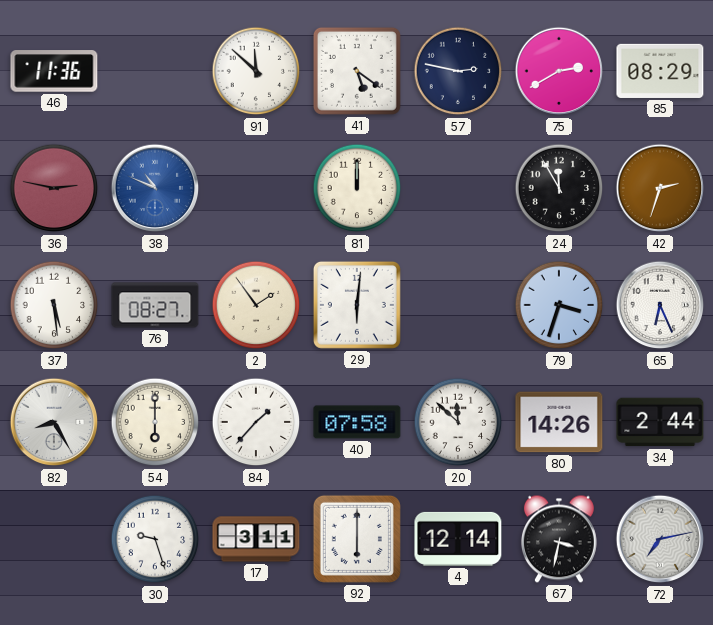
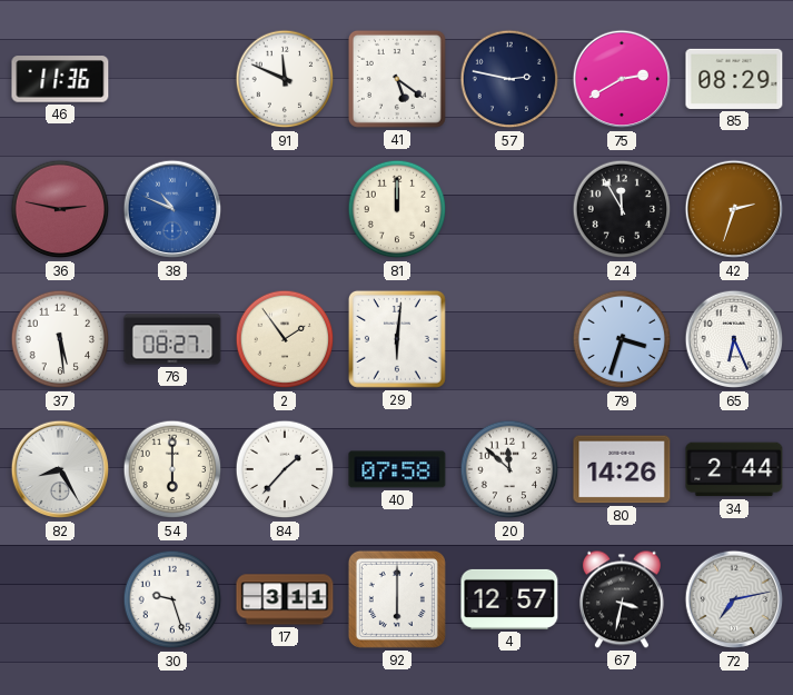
91: 11:52 -> 11:49 (285, 79)
4: 12:14 -> 12:57 (509, 599)
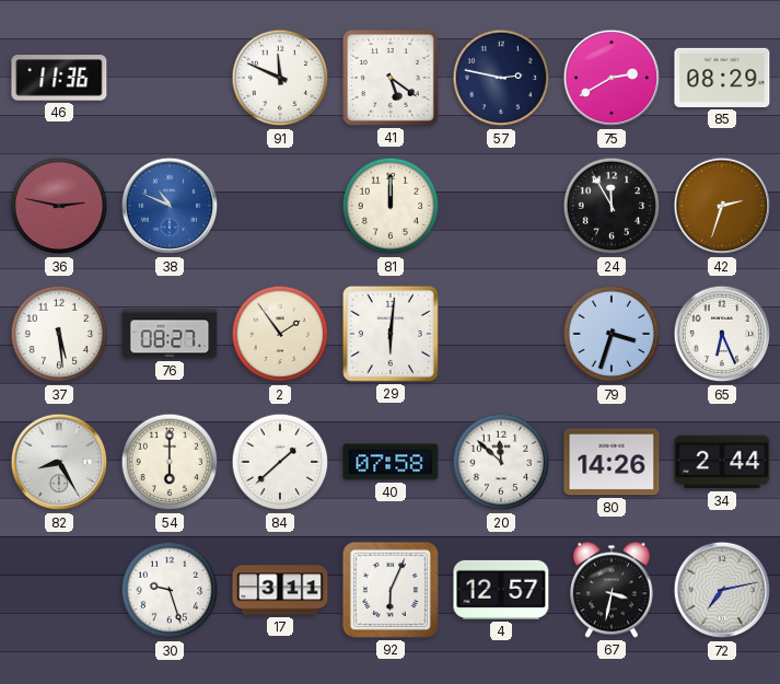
84: 1:37 -> 1:38 (280, 462)
92: 6:00 -> 6:04 (391, 590)
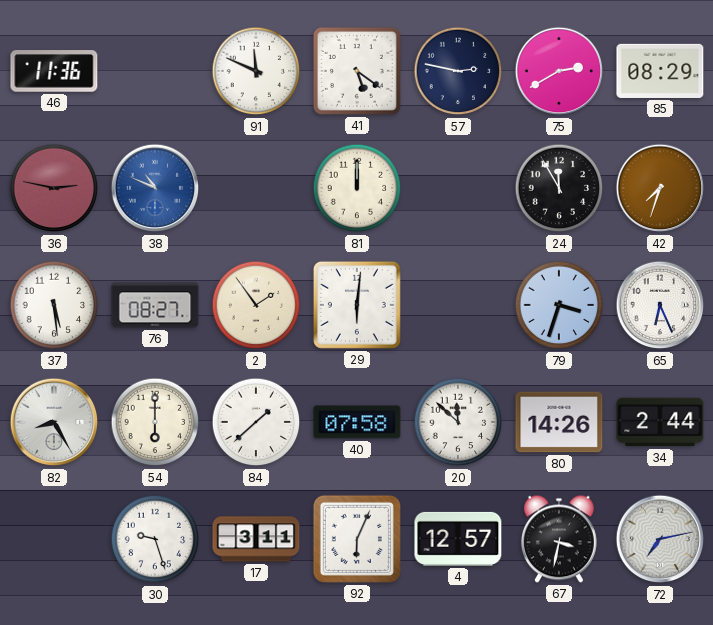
42: 2:33 -> 7:33 (660, 188)
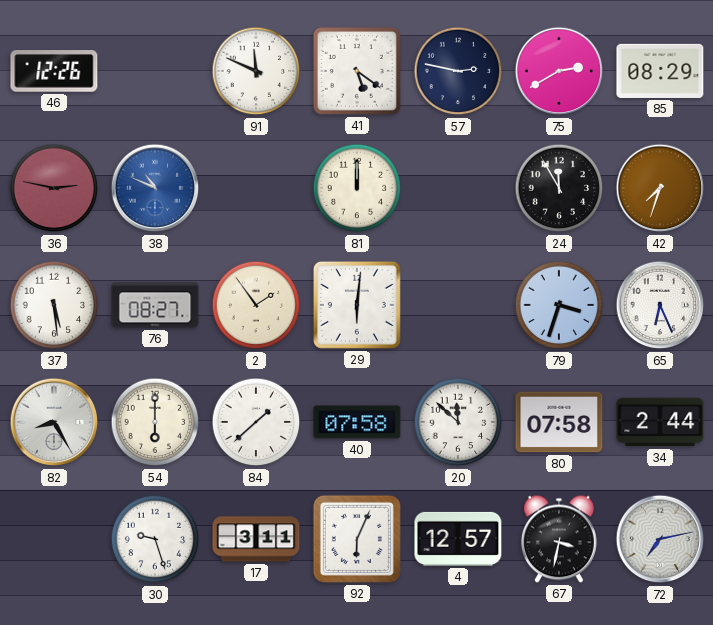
46: 11:36 -> 12:26 (54, 71)
80: 14:26 -> 07:58 (559, 422)
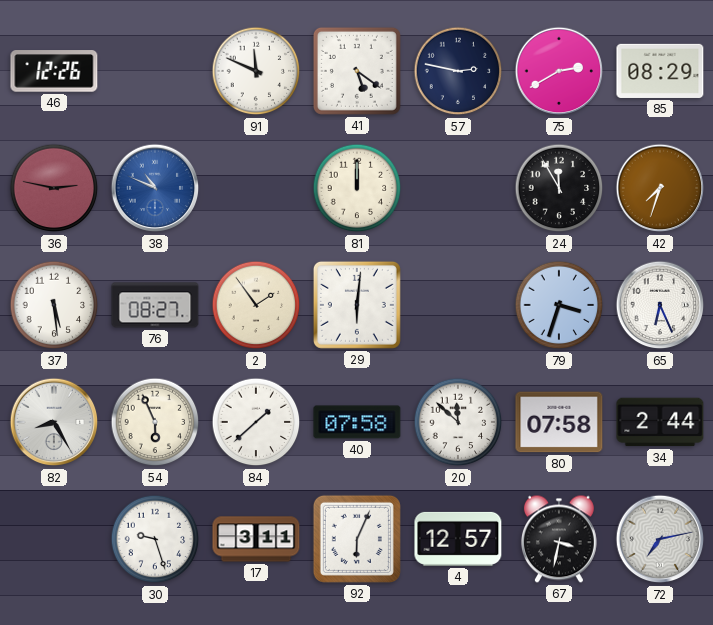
54: 6:00 -> 5:56 (155, 422)
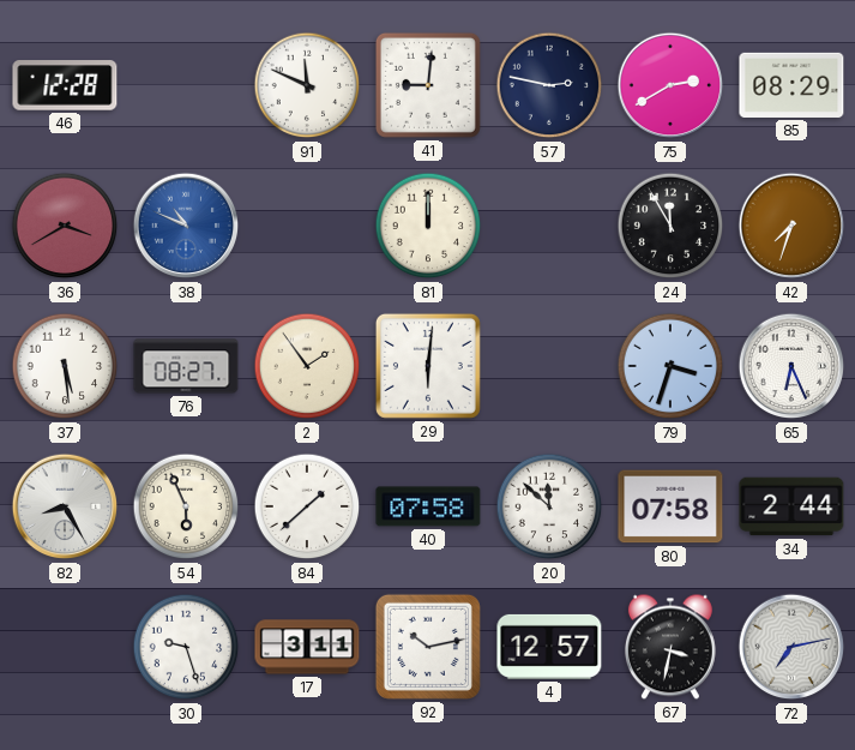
46: 12:26 -> 12:28 (65, 85)
41: 5:21 -> 9:01 (428, 85)
36: 2:47 -> 3:40 (65, 226)
92: 6:04 -> 10:13 (428, 647)
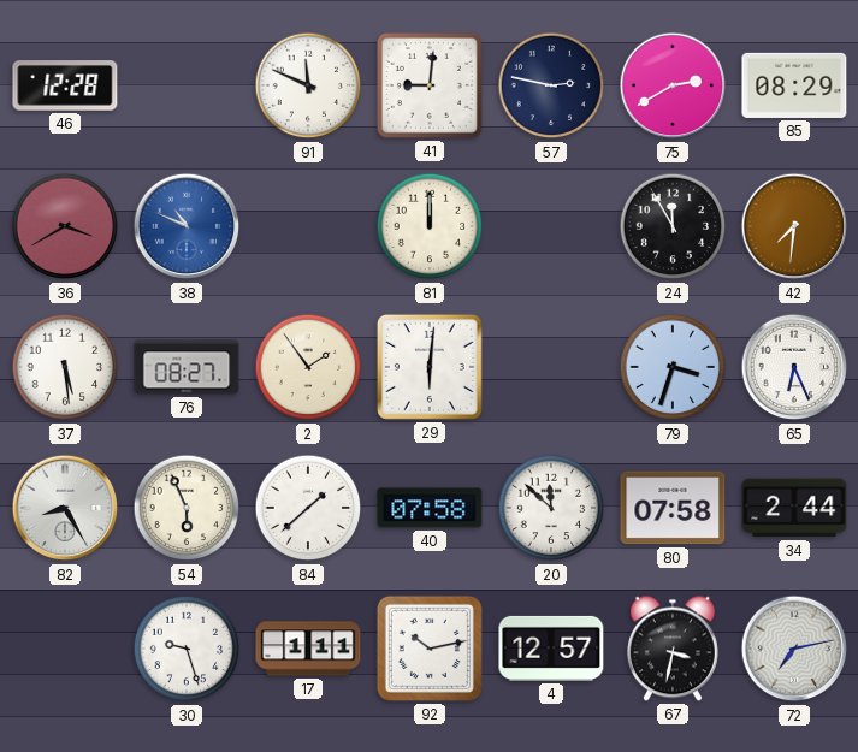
42: 7:33 -> 7:31 (794, 226)
17: 3:11 -> 1:11 (308, 649)
